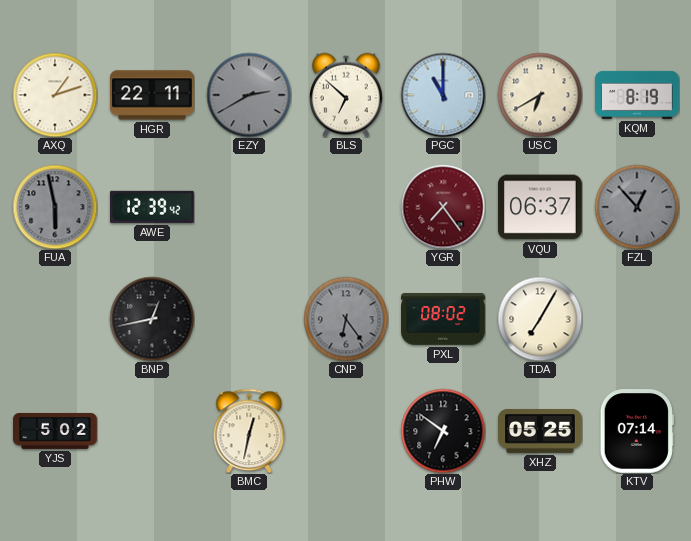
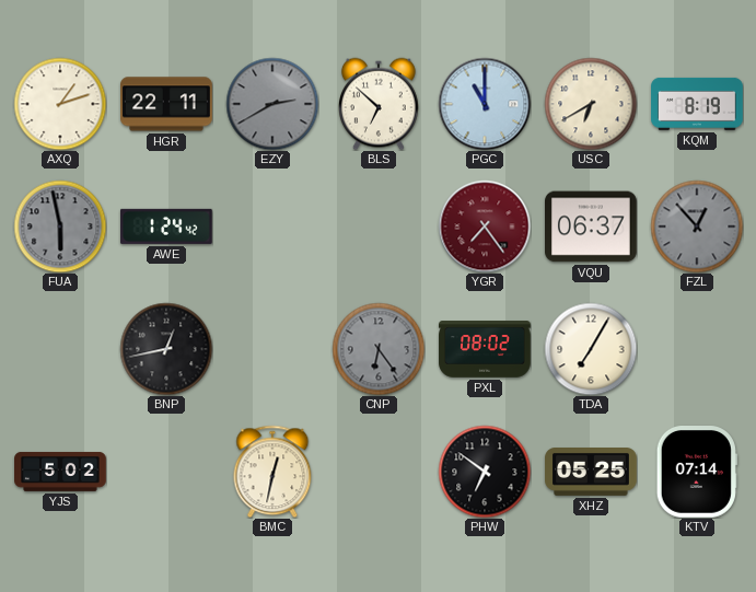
AWE: 12:39 -> 1:24 (166, 227)
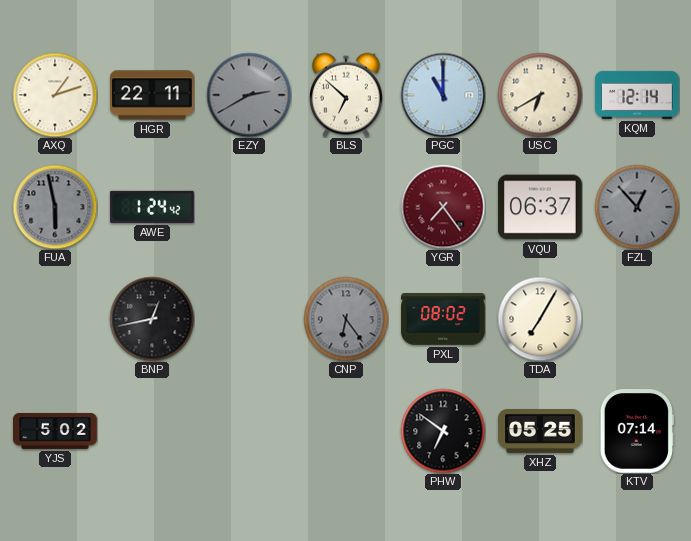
KQM: 8:19 -> 12:14 (637, 95)
BMC: 12:32 -> none (272, 472)
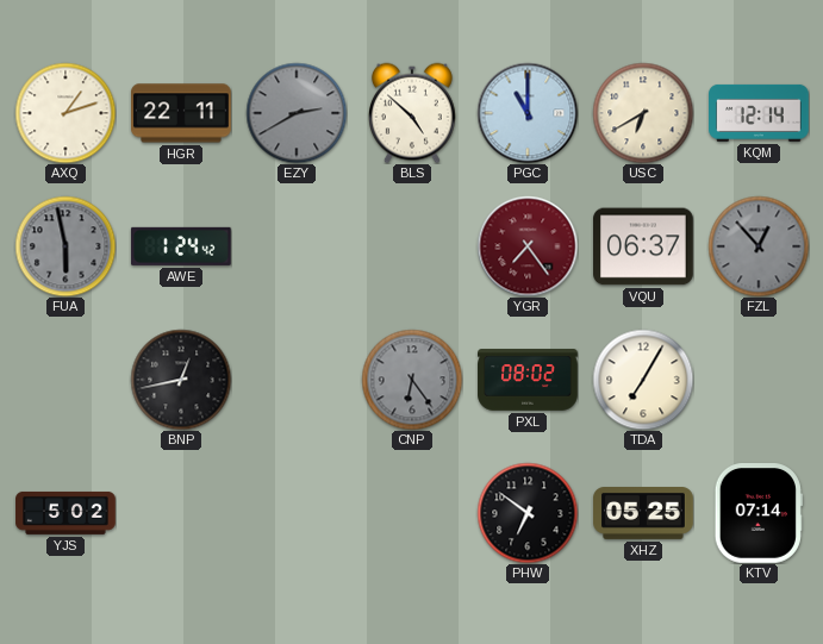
BLS: 6:52 -> 4:52 (413, 113)
